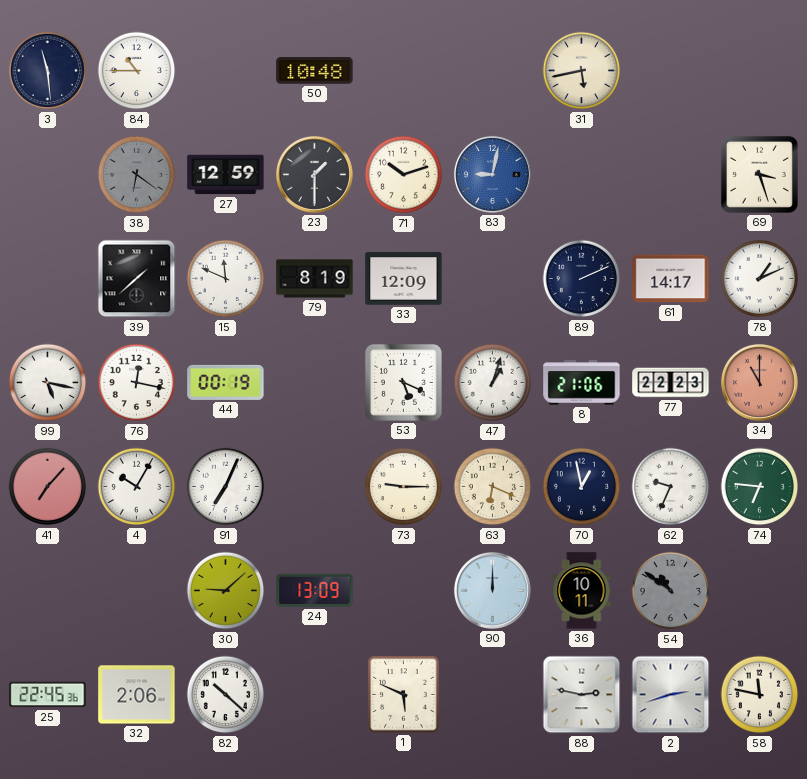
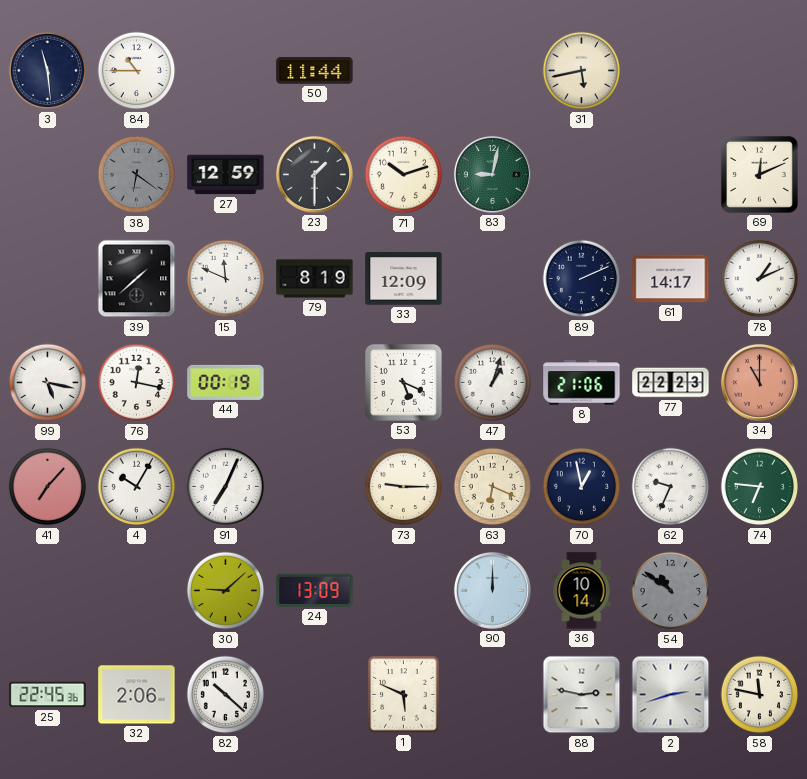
50: 10:48 -> 11:44 (315, 71)
83 dial: blue -> green (492, 174)
69: 3:27 -> 12:11 (759, 174)
36: 10:11 -> 10:14 (582, 591)
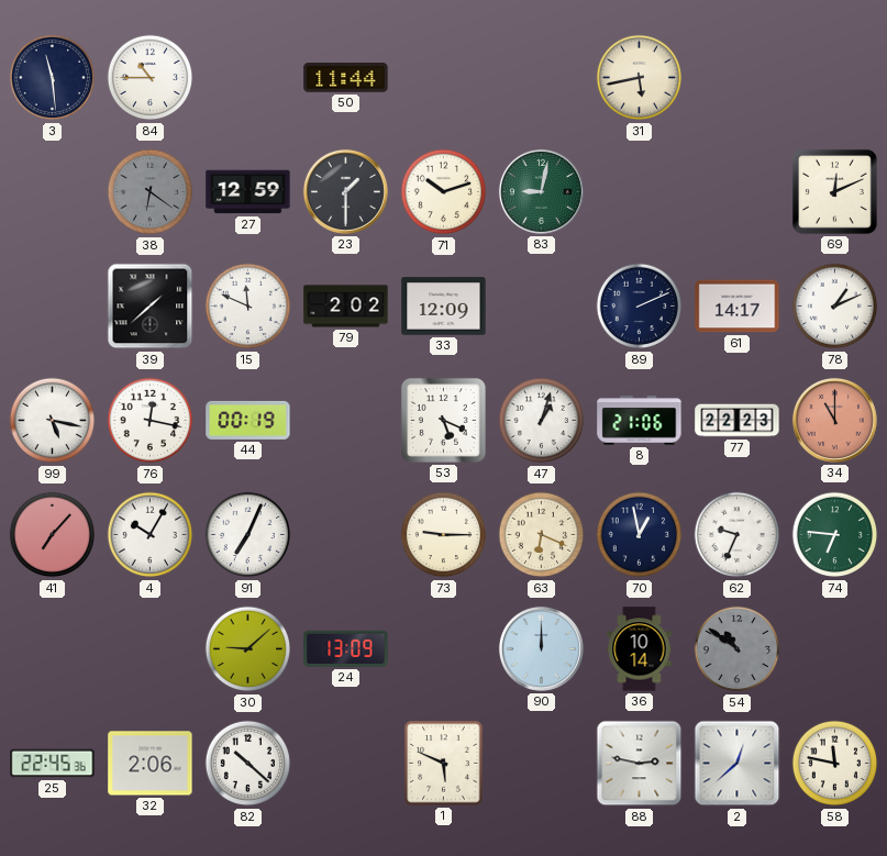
79: 8:19 -> 2:02 (346, 307)
2: 2:42 -> 12:38 (738, 764)
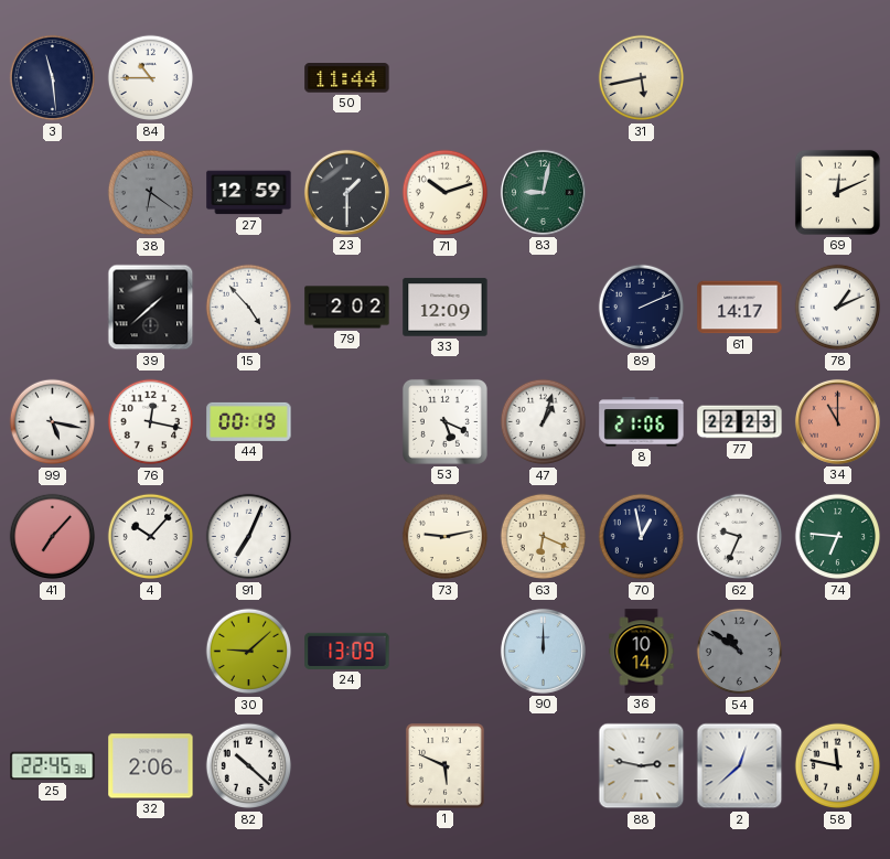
15: 11:49 -> 4:53 (249, 308)
4: 10:05 -> 10:07 (151, 537)
73: 9:15 -> 9:13 (446, 537)
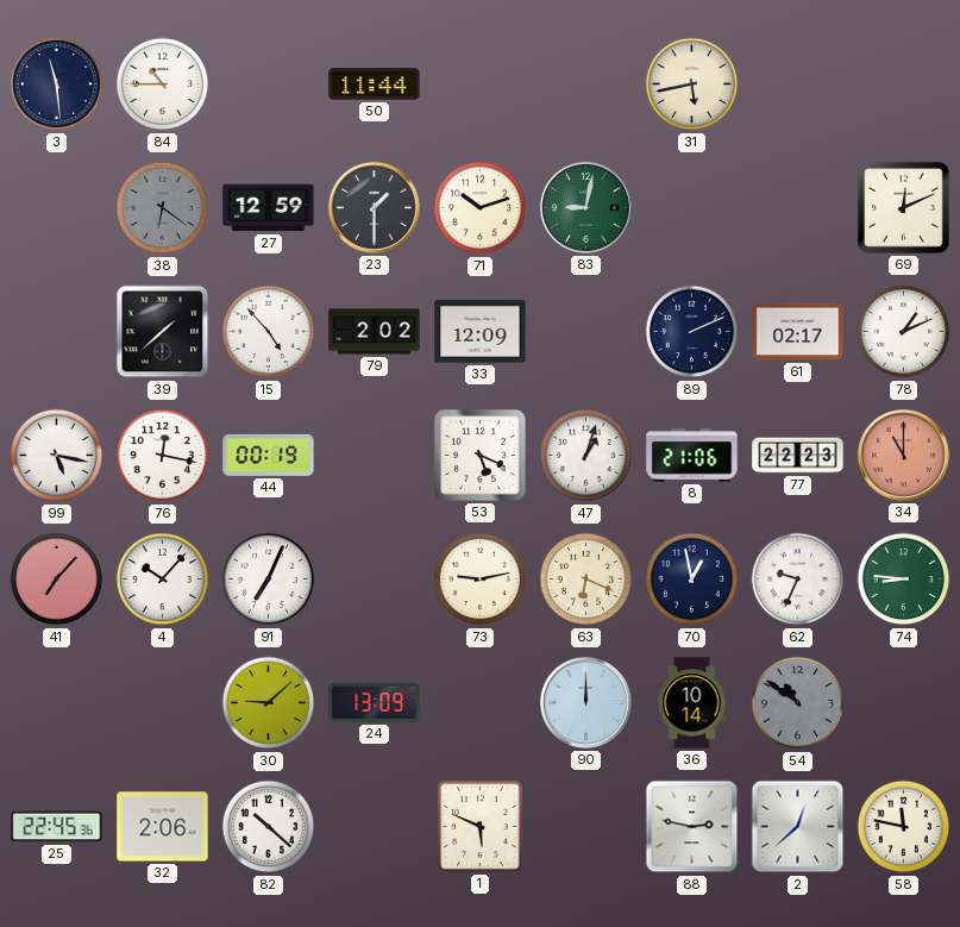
61: 14:17 -> 02:17 (798, 332)
74: 6:46 -> 8:46 (904, 580)
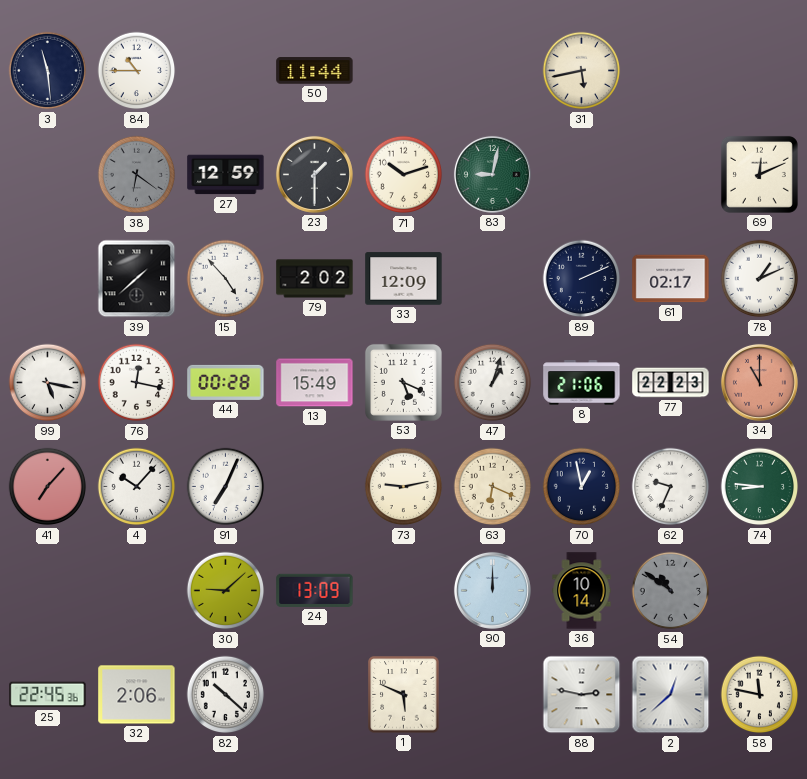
44: 00:19 -> 00:28 (226, 382)
13: none -> 15:49 (315, 383)
